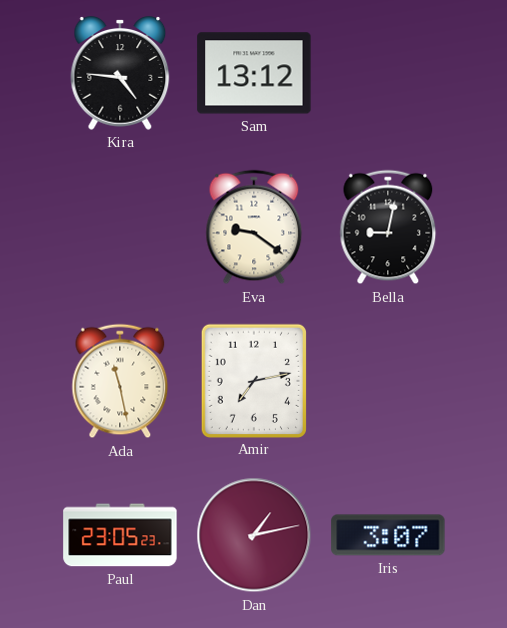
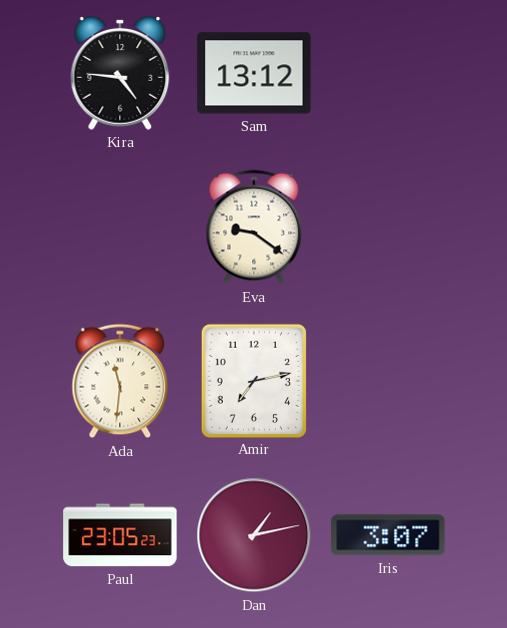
Bella: 9:02 -> none (388, 227)
Ada: 11:28 -> 11:31 (120, 381)
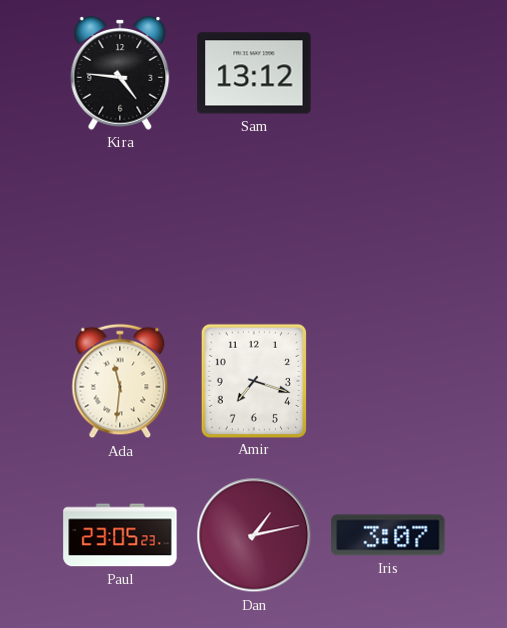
Eva: 9:21 -> none (254, 227)
Amir: 7:13 -> 7:18 (253, 380)
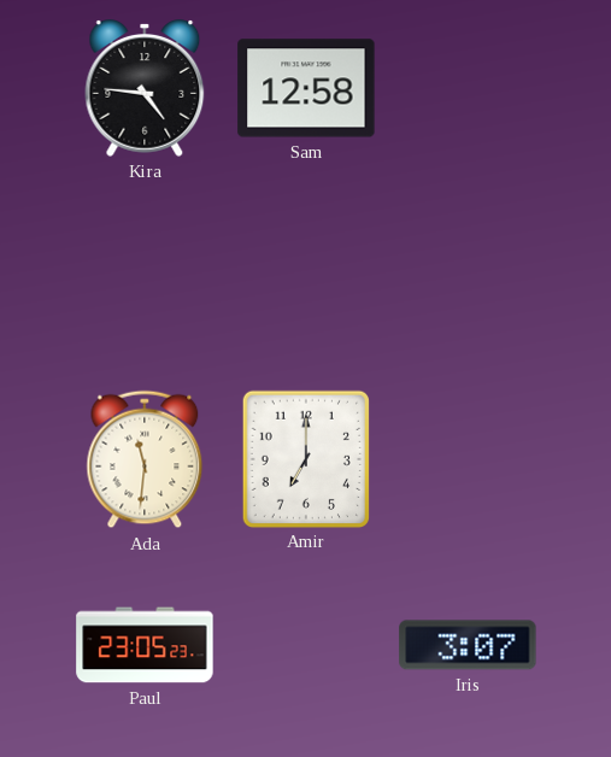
Sam: 13:12 -> 12:58 (306, 88)
Amir: 7:18 -> 7:00 (305, 458)
Dan: 1:13 -> none (254, 535)
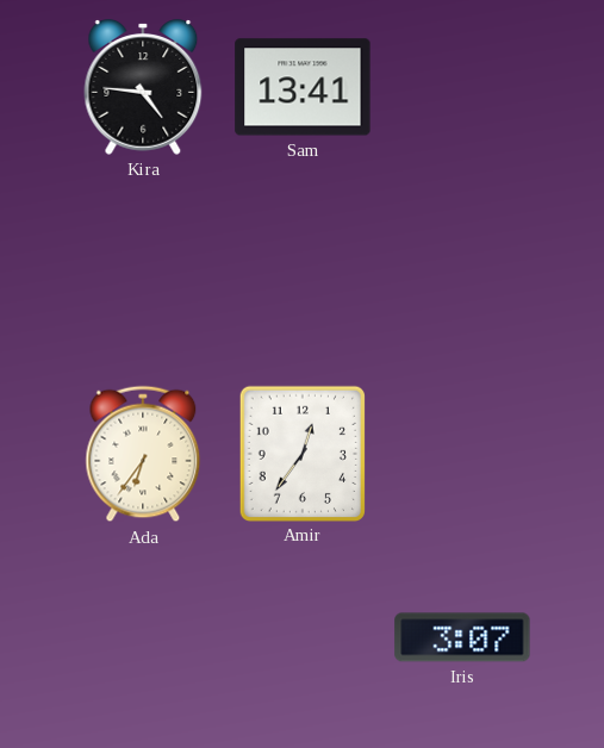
Sam: 12:58 -> 13:41 (303, 87)
Ada: 11:31 -> 6:36 (143, 454)
Amir: 7:00 -> 12:36 (301, 453)
Paul: 23:05 -> none (145, 645)
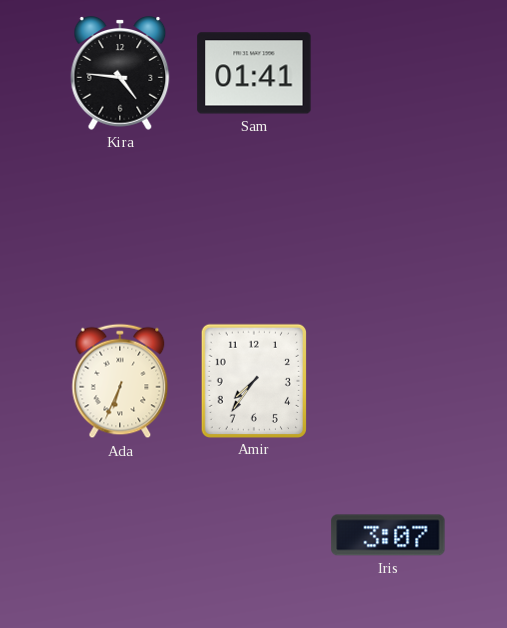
Sam: 13:41 -> 01:41 (254, 73)
Ada: 6:36 -> 6:34 (120, 381)
Amir: 12:36 -> 7:36 (253, 380)
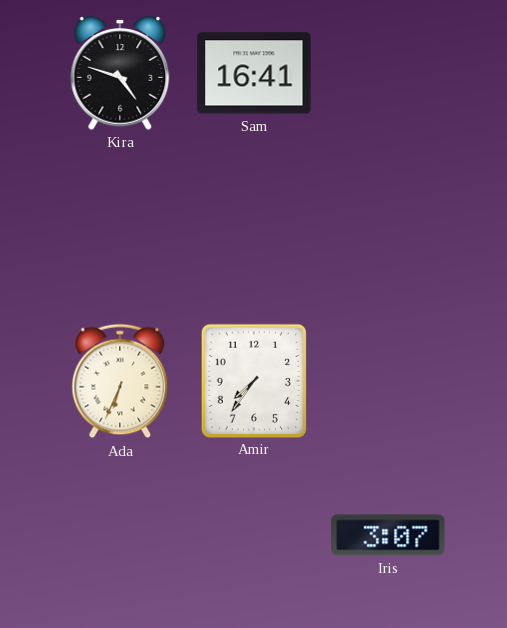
Kira: 4:46 -> 4:48 (120, 74)
Sam: 01:41 -> 16:41 (254, 73)
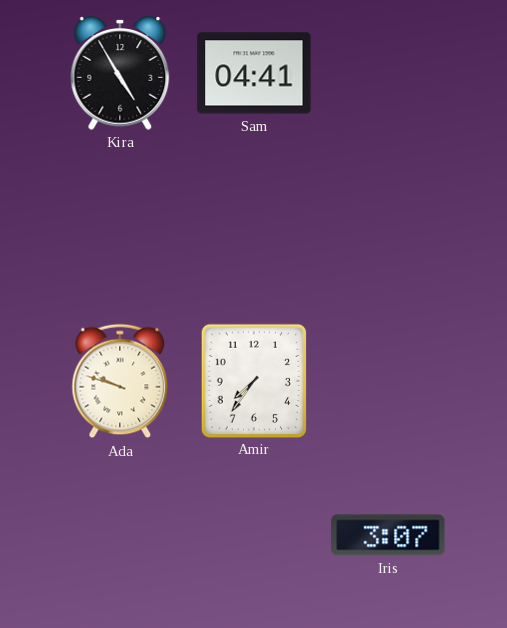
Kira: 4:48 -> 4:55 (120, 74)
Sam: 16:41 -> 04:41 (254, 73)
Ada: 6:34 -> 9:48 (120, 381)
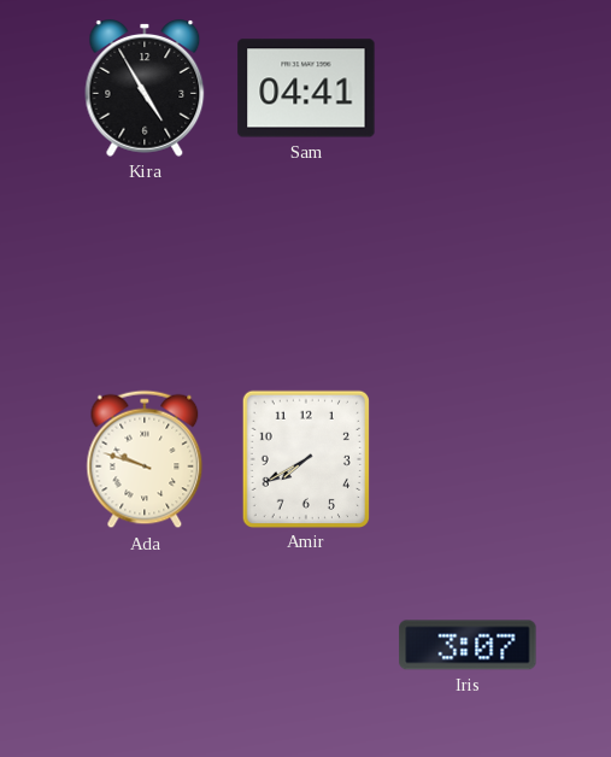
Amir: 7:36 -> 7:40 (305, 458)
